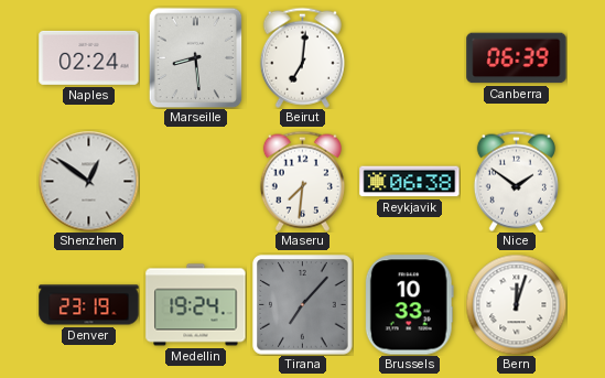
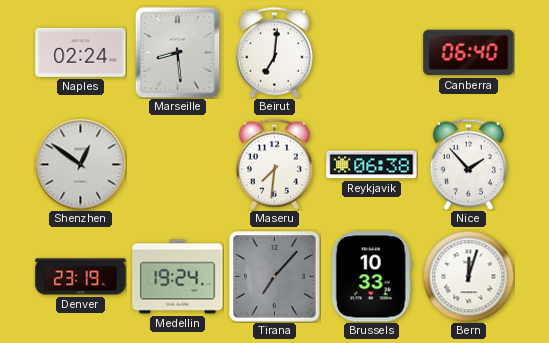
Canberra: 06:39 -> 06:40 (469, 53)
Nice: 1:51 -> 1:53 (468, 164)
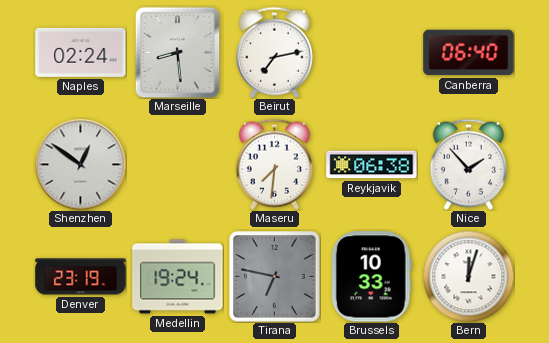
Beirut: 7:01 -> 7:13 (274, 52)
Tirana: 7:07 -> 6:47 (275, 277)
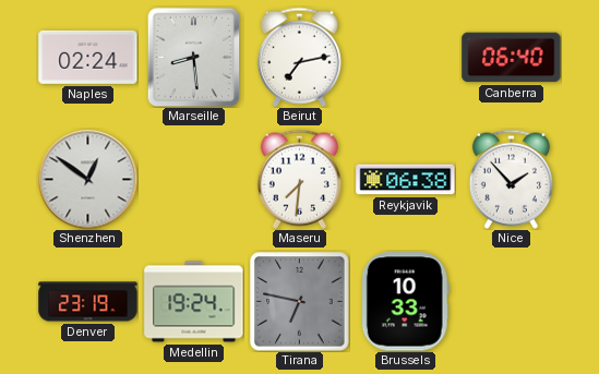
Bern: 12:03 -> none (468, 276)
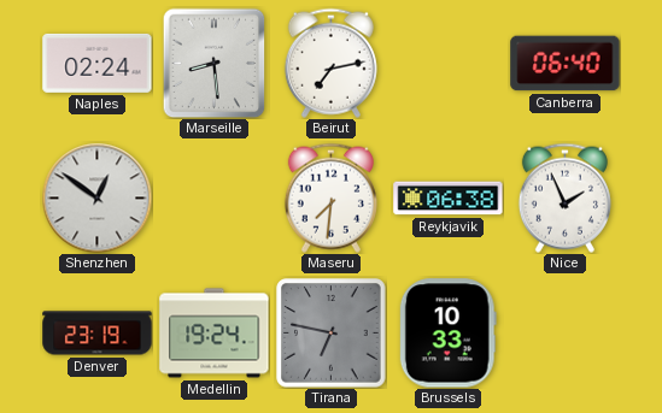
Nice: 1:53 -> 1:56 (564, 197)
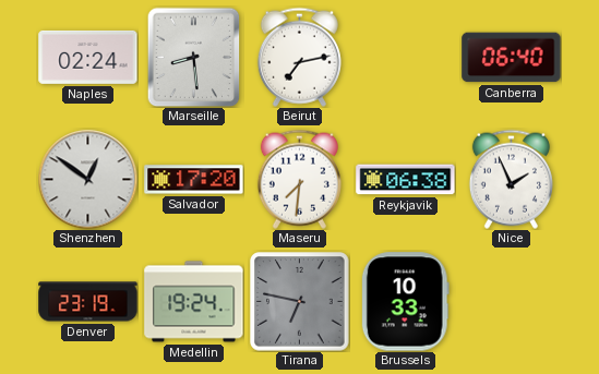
Salvador: none -> 17:20 (194, 180)
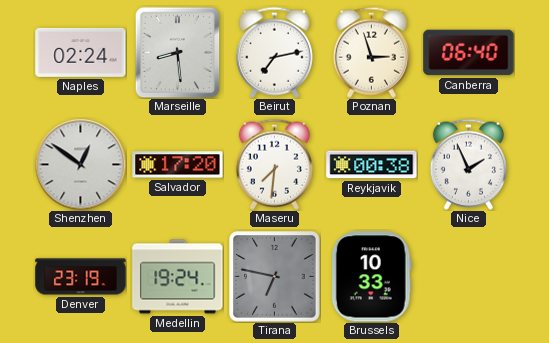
Poznan: none -> 2:57 (371, 52)
Reykjavik: 06:38 -> 00:38 (372, 165)
